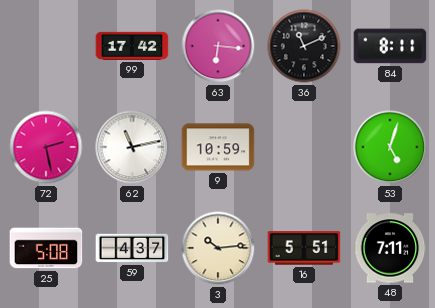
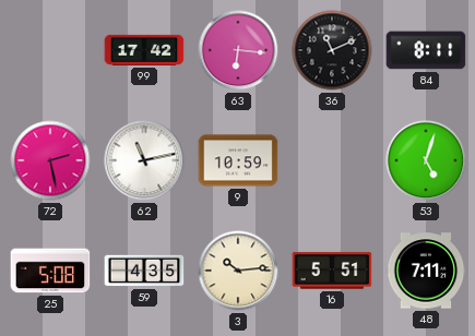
59: 4:37 -> 4:35 (144, 271)
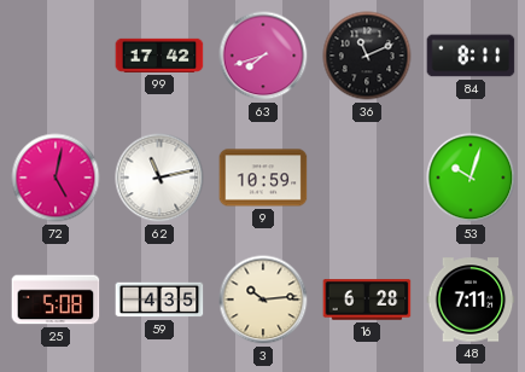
63: 6:16 -> 7:42 (263, 56)
72: 2:28 -> 5:02 (56, 178)
53: 5:03 -> 10:03 (471, 178)
16: 5:51 -> 6:28 (367, 300)
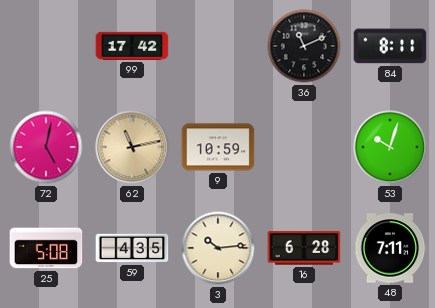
63: 7:42 -> none (263, 56)
62 dial: white -> champagne (132, 147)
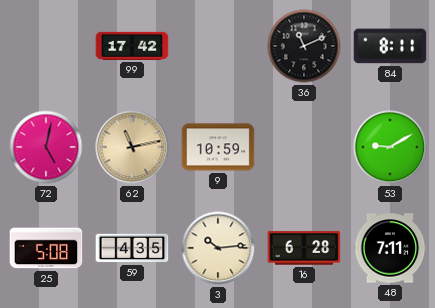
53: 10:03 -> 9:10 (390, 147)
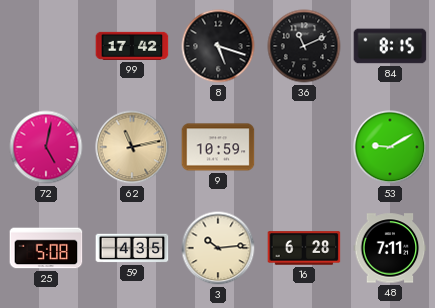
8: none -> 5:18 (218, 46)
84: 8:11 -> 8:15 (390, 46)
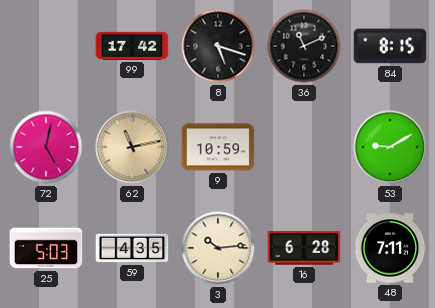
25: 5:08 -> 5:03 (46, 248)
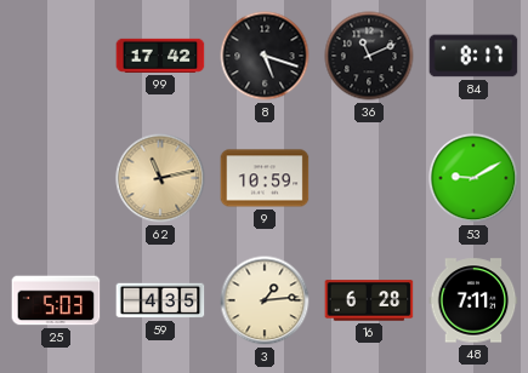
84: 8:15 -> 8:17 (473, 56)
72: 5:02 -> none (46, 147)
3: 10:14 -> 1:14 (265, 300)
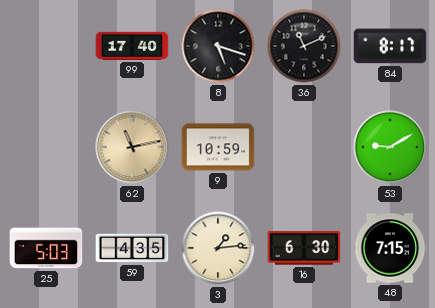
99: 17:42 -> 17:40 (132, 46)
16: 6:28 -> 6:30 (304, 248)
48: 7:11 -> 7:15 (390, 248)
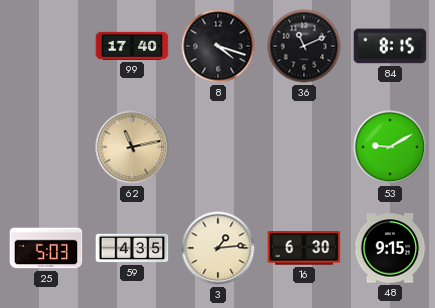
8: 5:18 -> 4:18 (218, 46)
84: 8:17 -> 8:15 (390, 46)
9: 10:59 -> none (218, 147)
48: 7:15 -> 9:15 (390, 248)
